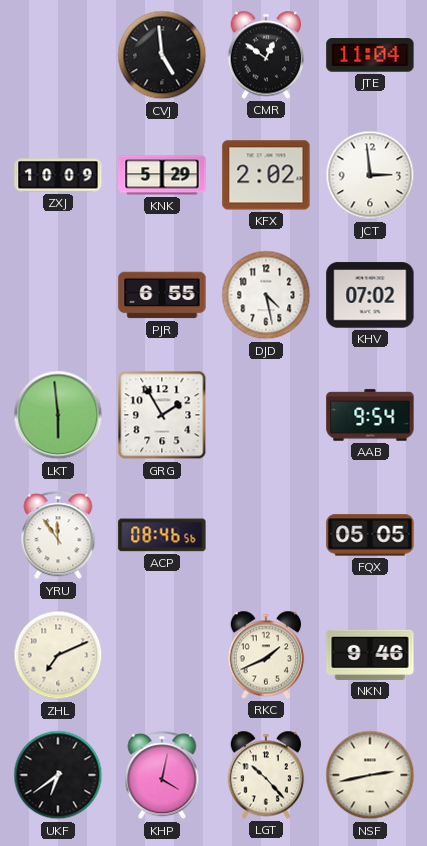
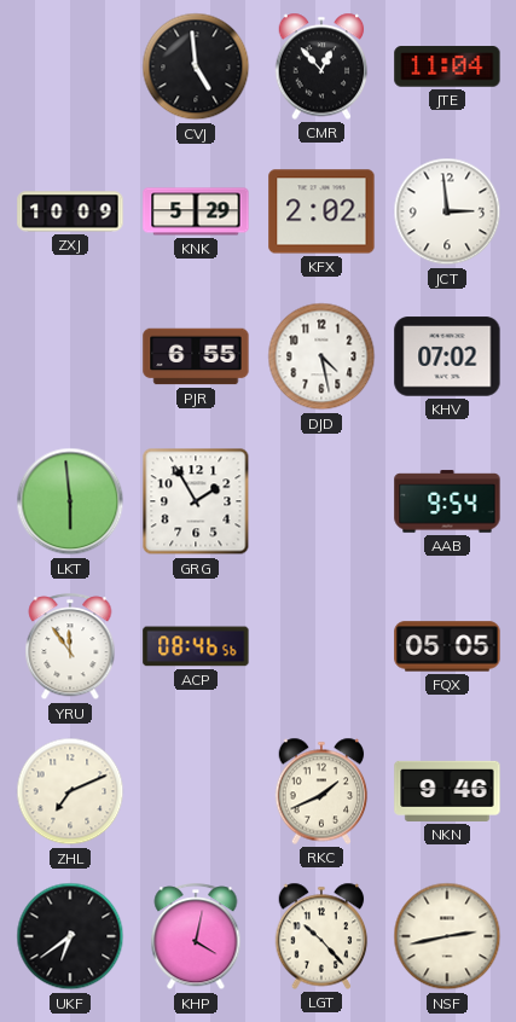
CMR: 12:51 -> 12:53 (321, 66)
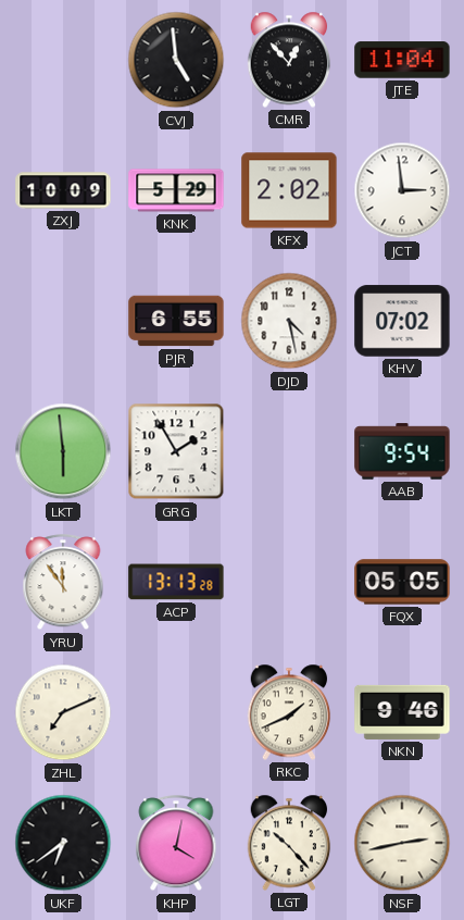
ACP: 08:46 -> 13:13 (176, 582)
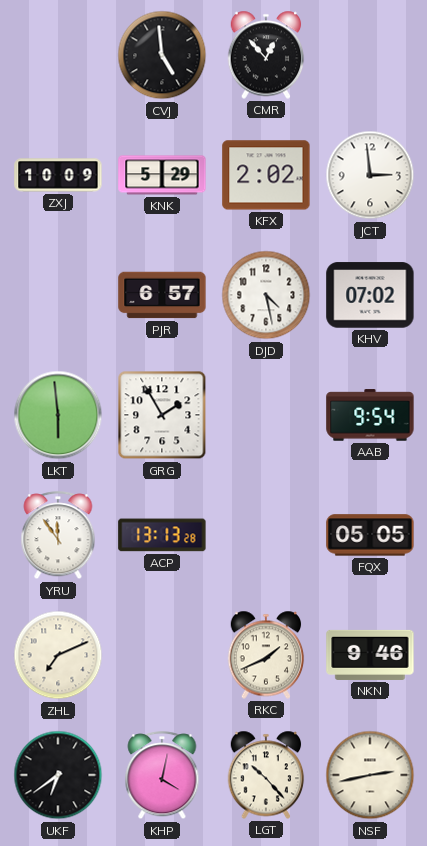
JTE: 11:04 -> none (402, 60)
PJR: 6:55 -> 6:57 (162, 295)
